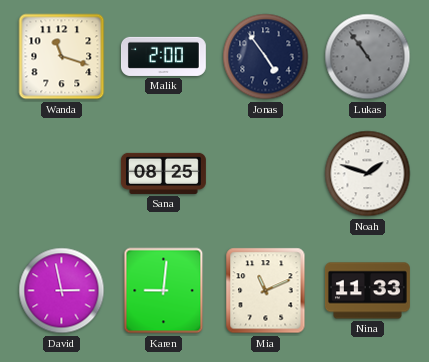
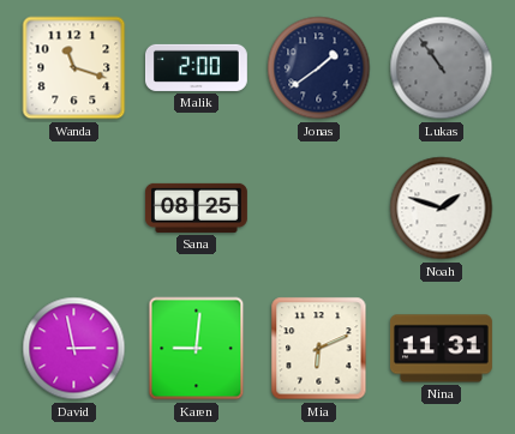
Jonas: 4:54 -> 1:39 (319, 68)
Mia: 11:11 -> 6:11 (319, 349)
Nina: 11:33 -> 11:31 (441, 349)
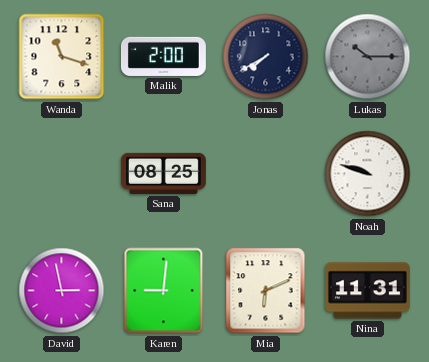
Jonas: 1:39 -> 7:40 (266, 57)
Lukas: 10:54 -> 10:15 (368, 57)
Noah: 1:48 -> 9:48 (368, 174)
